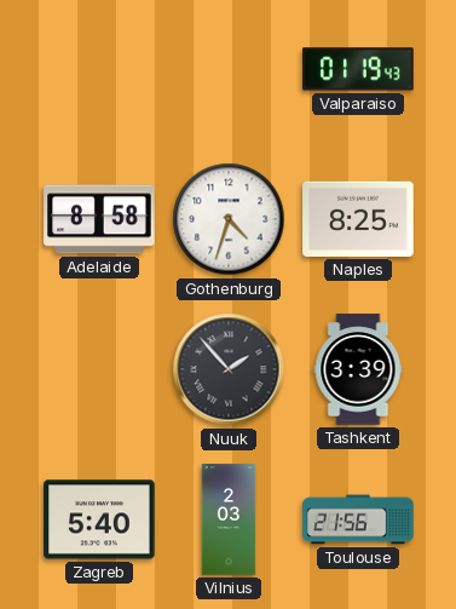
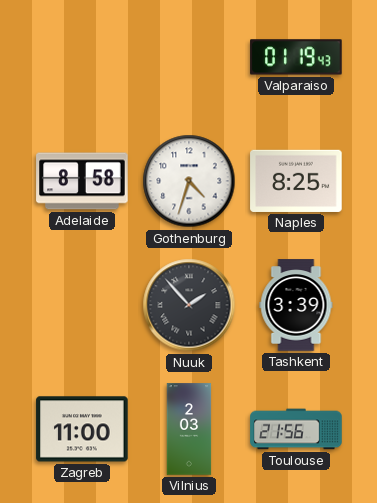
Zagreb: 5:40 -> 11:00 (82, 429)
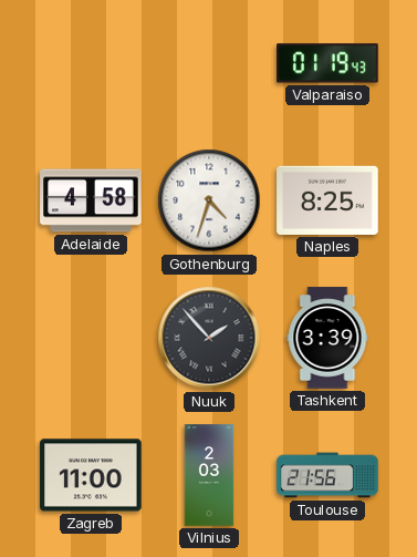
Adelaide: 8:58 -> 4:58 (91, 200)
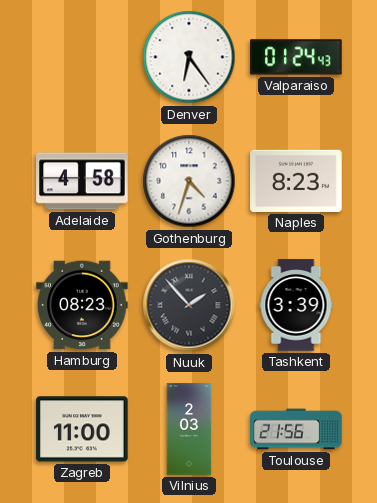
Denver: none -> 6:24 (189, 57)
Valparaiso: 01:19 -> 01:24 (296, 57)
Naples: 8:25 -> 8:23 (296, 181)
Hamburg: none -> 08:23 (82, 305)
